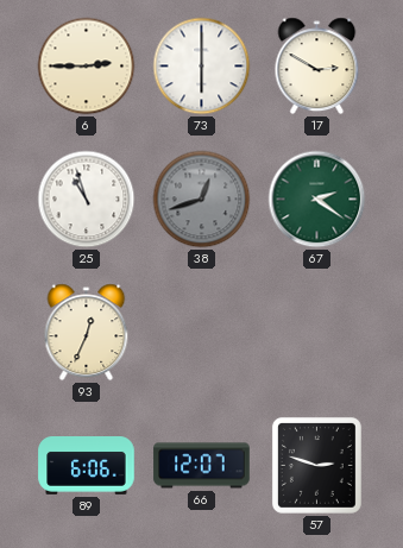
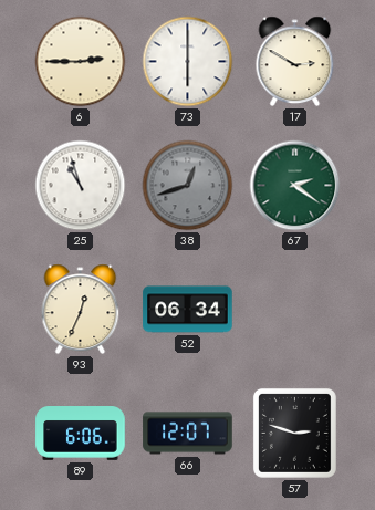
52: none -> 06:34 (188, 310)
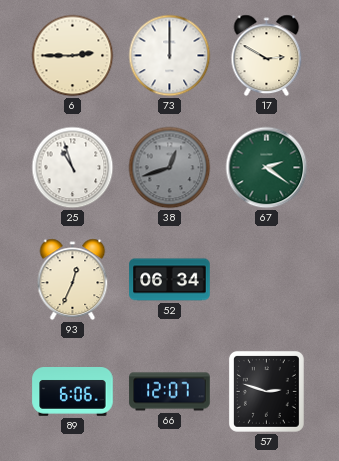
73: 6:00 -> 12:00 (170, 56)
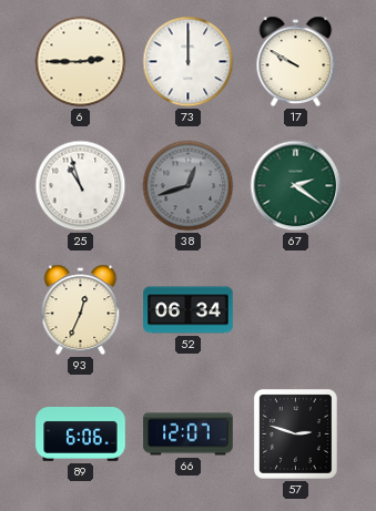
17: 2:50 -> 9:50 (296, 62)
